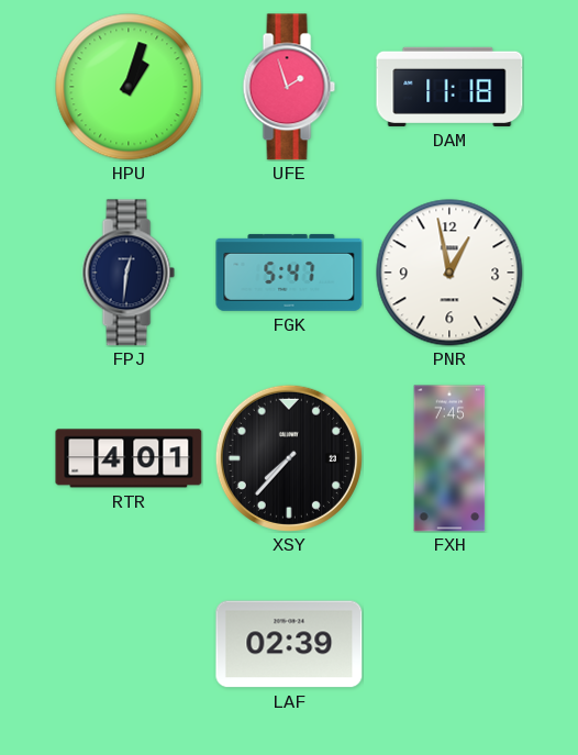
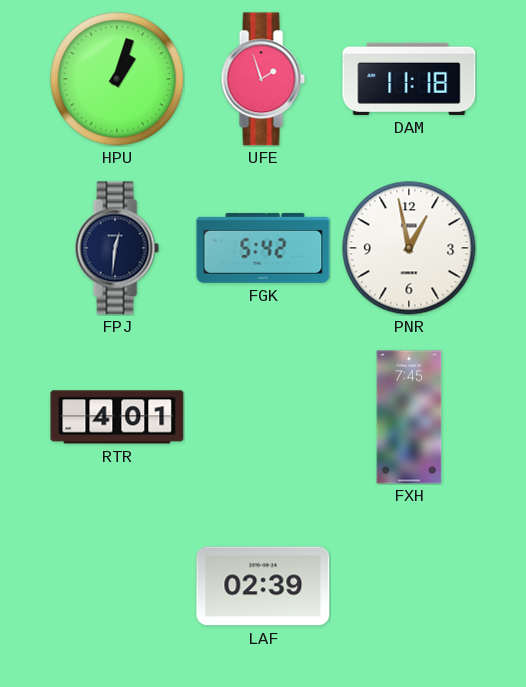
FGK: 5:47 -> 5:42 (263, 248)
XSY: 7:37 -> none (289, 458)
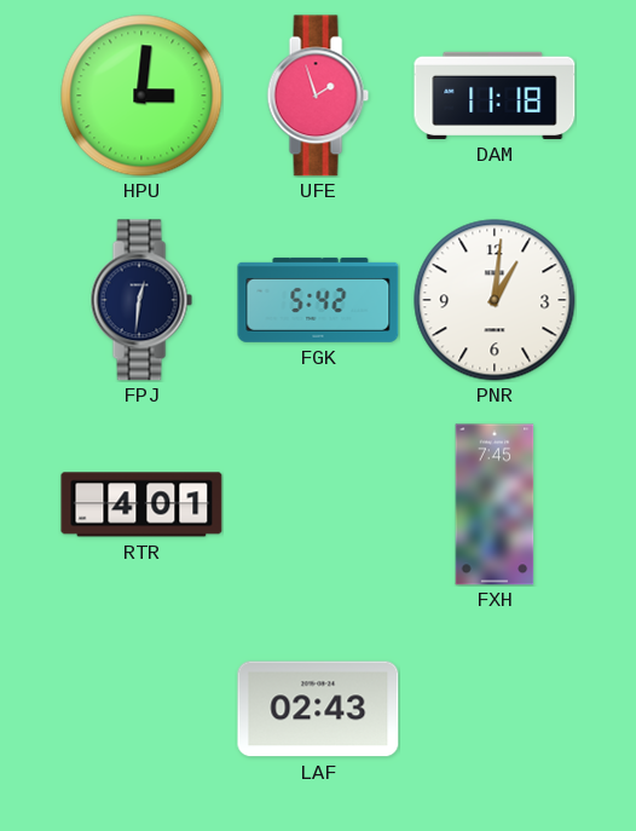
HPU: 1:03 -> 3:01 (141, 96)
PNR: 12:58 -> 1:01 (495, 300)
LAF: 02:39 -> 02:43 (318, 709)
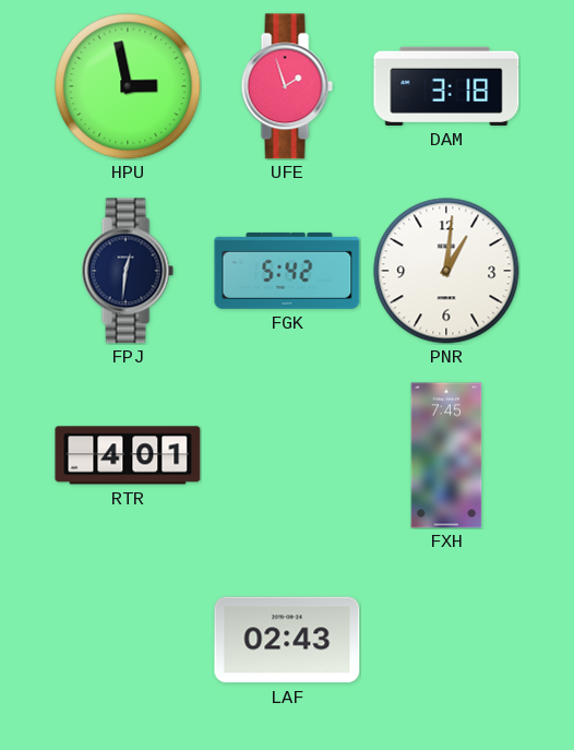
HPU: 3:01 -> 2:58 (128, 86)
DAM: 11:18 -> 3:18 (446, 86)
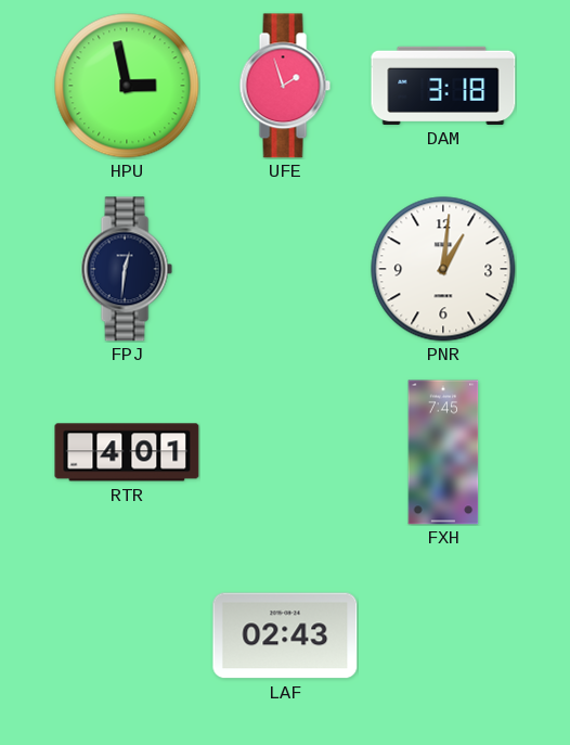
FGK: 5:42 -> none (287, 271)
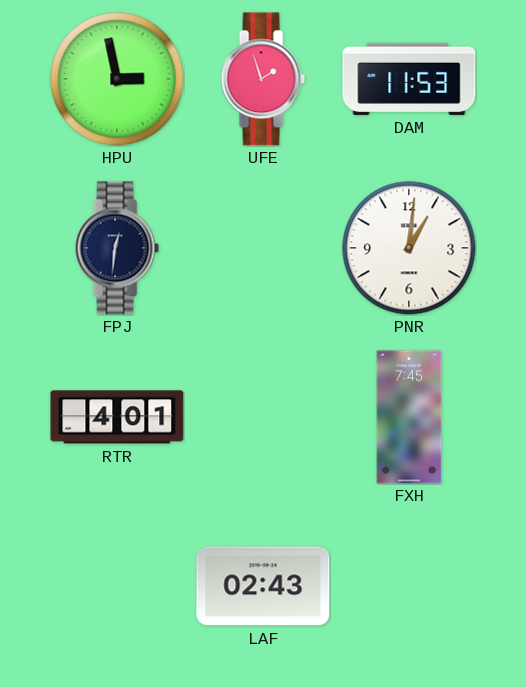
DAM: 3:18 -> 11:53 (409, 79)
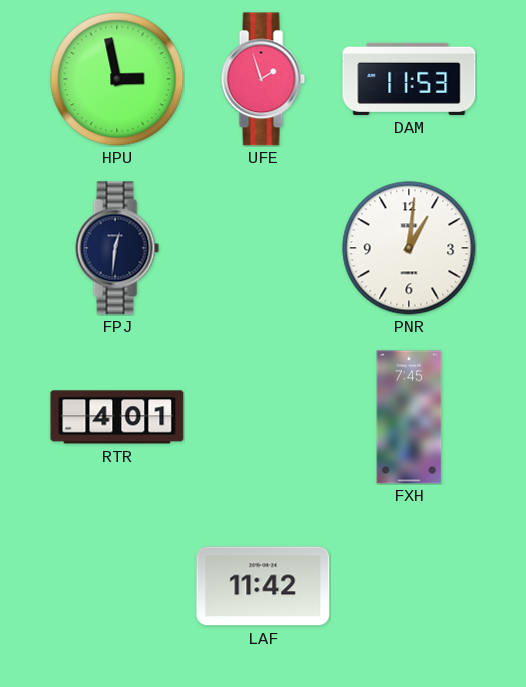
LAF: 02:43 -> 11:42 (263, 586)
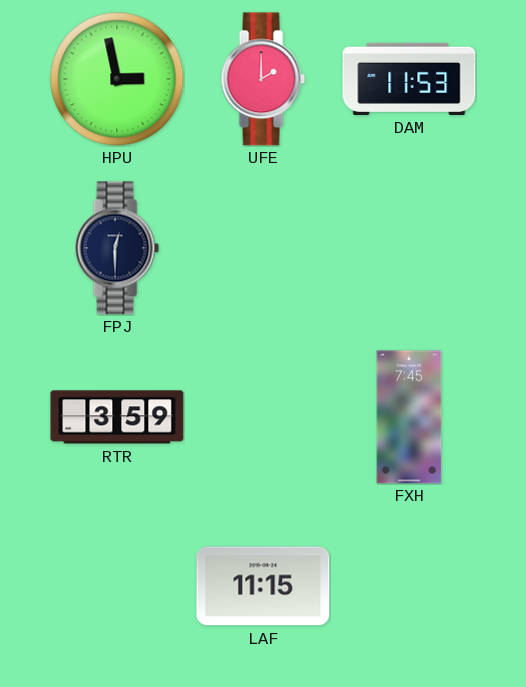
UFE: 1:57 -> 2:00 (263, 79)
FPJ: 12:31 -> 12:30 (117, 248)
PNR: 1:01 -> none (409, 248)
RTR: 4:01 -> 3:59 (117, 417)
LAF: 11:42 -> 11:15 (263, 586)
